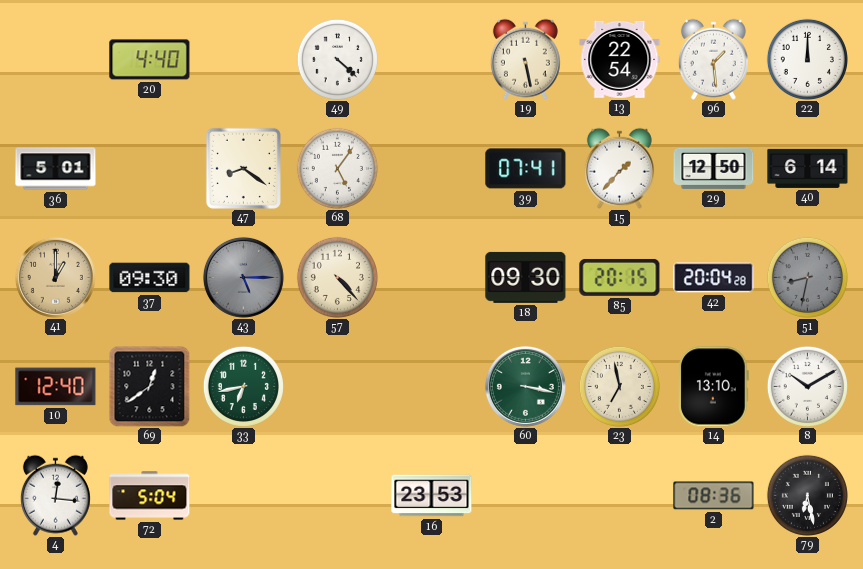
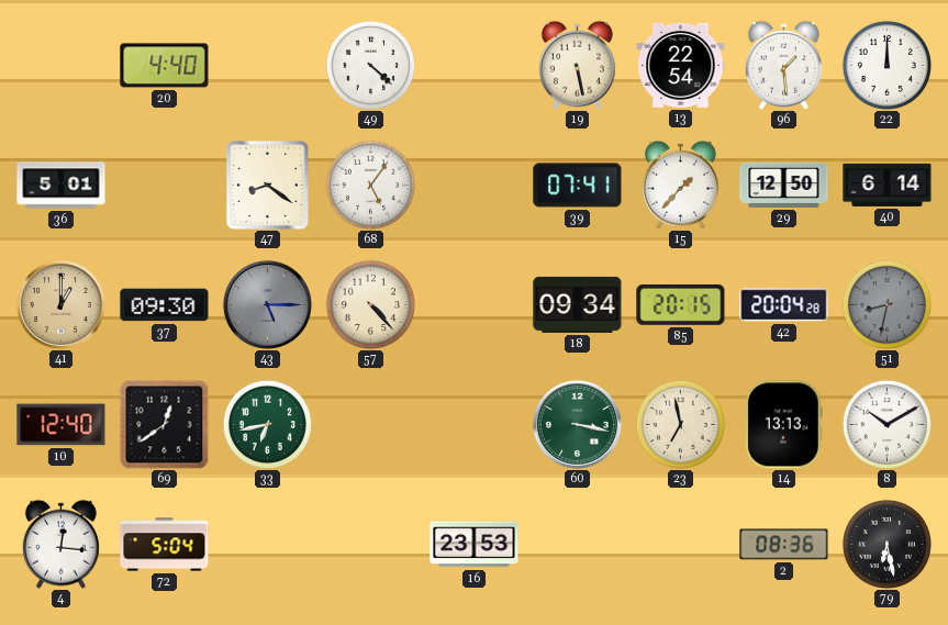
18: 09:30 -> 09:34 (578, 304)
14: 13:10 -> 13:13 (784, 425)
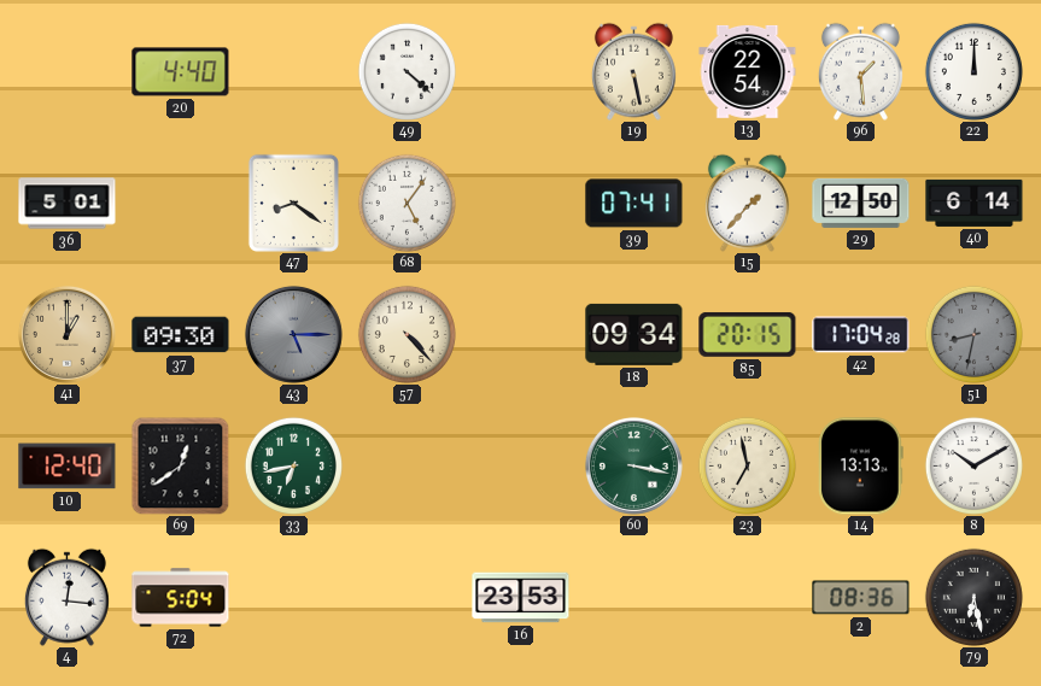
42: 20:04 -> 17:04 (861, 335)
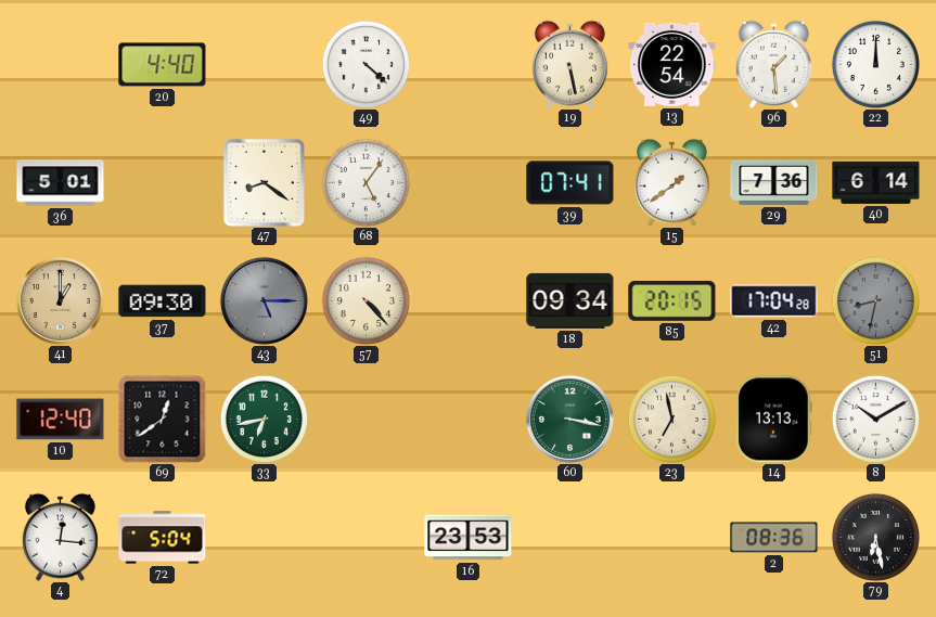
15: 1:37 -> 1:39 (671, 182)
29: 12:50 -> 7:36 (774, 182)
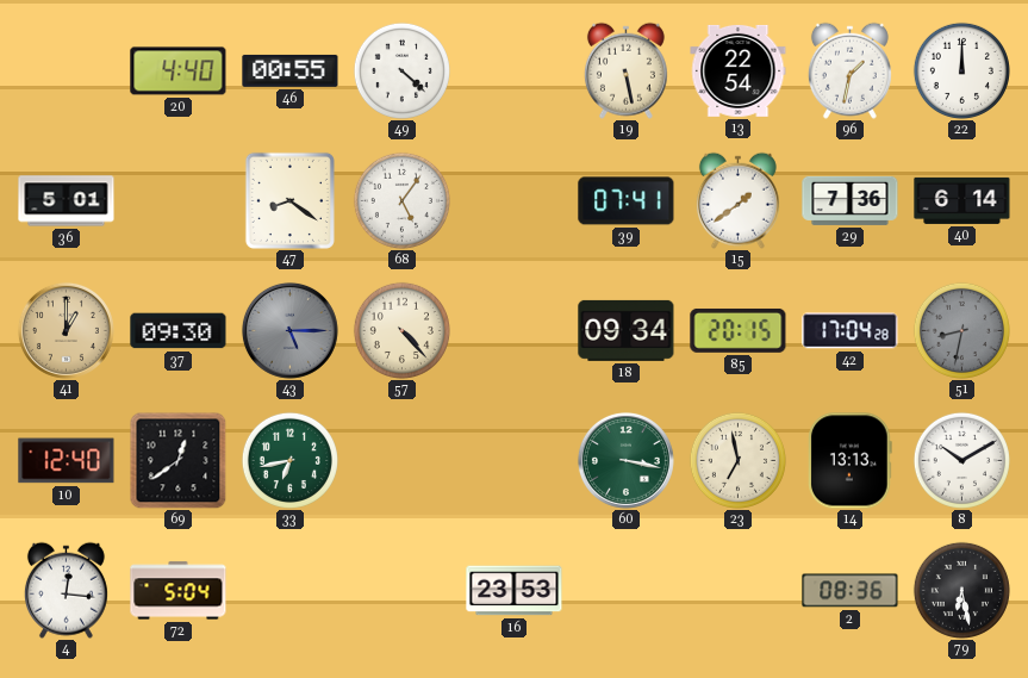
46: none -> 00:55 (291, 70)
96: 1:29 -> 1:32 (849, 70)
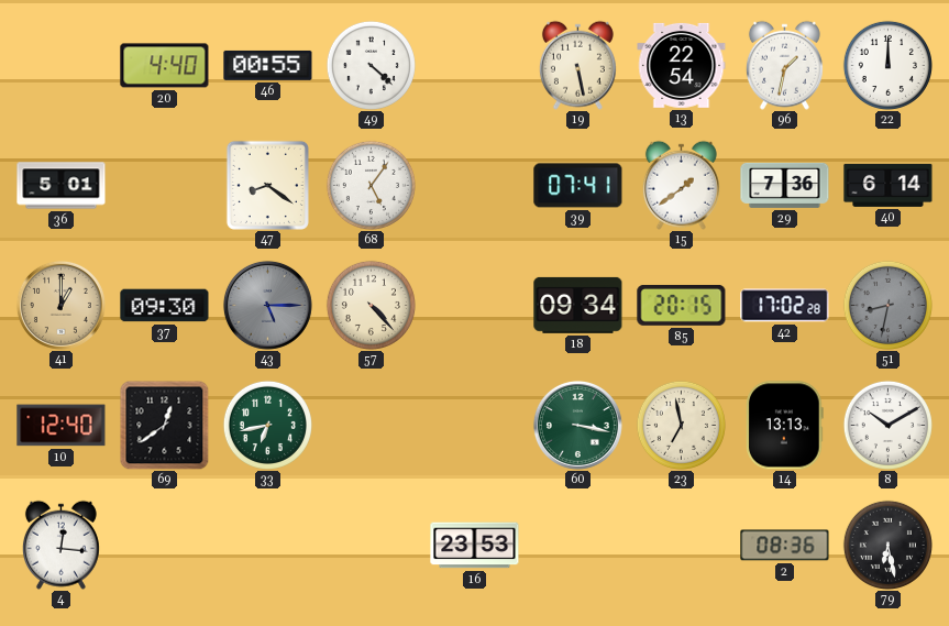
42: 17:04 -> 17:02 (785, 306)
72: 5:04 -> none (179, 591)
